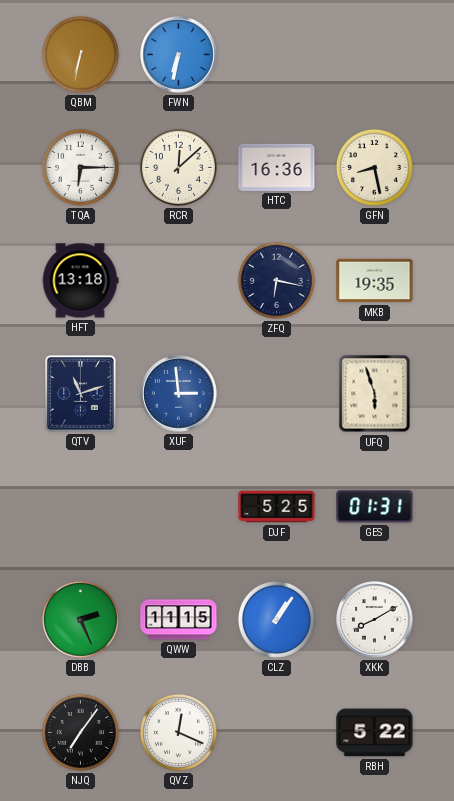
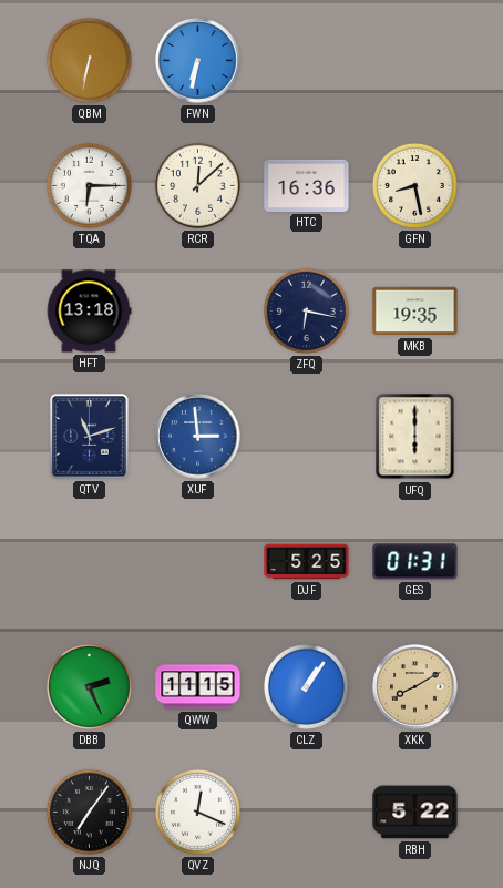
UFQ: 5:57 -> 6:00 (415, 437)
XKK dial: white -> champagne (415, 687)
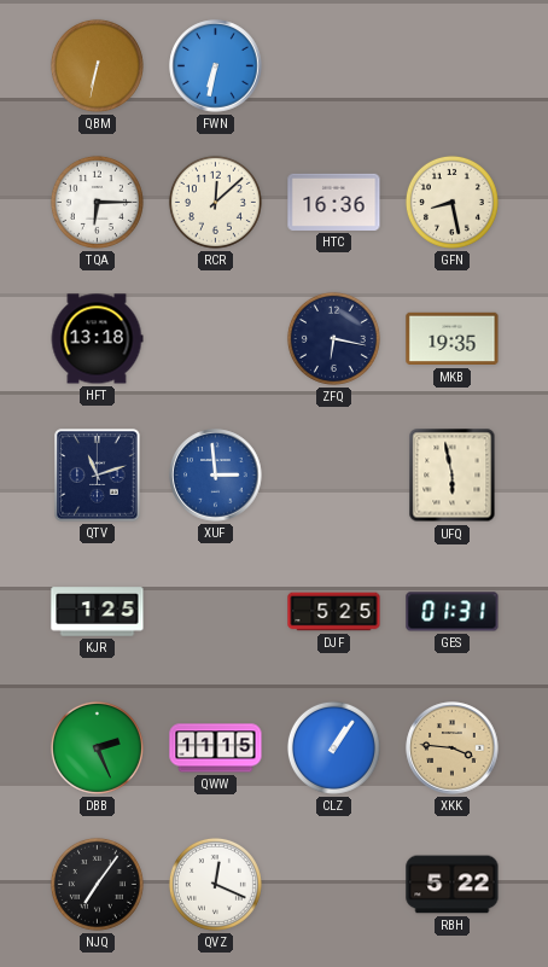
UFQ: 6:00 -> 5:58 (453, 476)
KJR: none -> 1:25 (98, 612)
XKK: 8:10 -> 3:46 (453, 748)
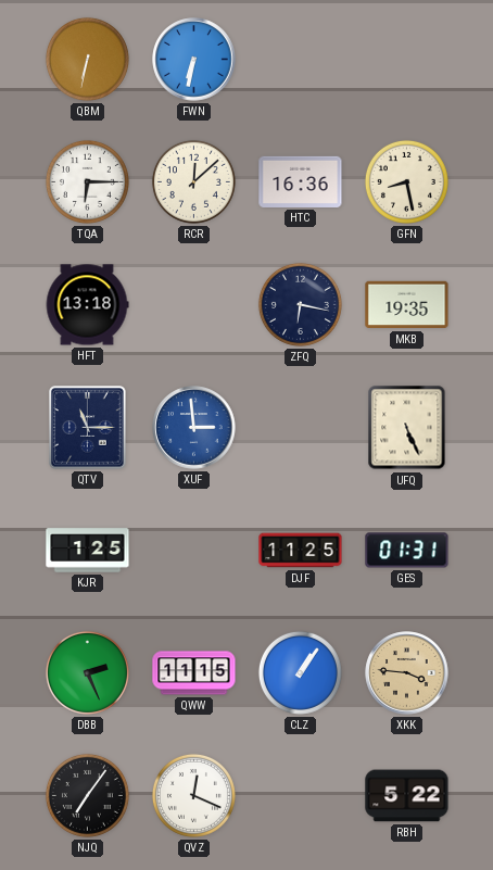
QTV: 11:12 -> 11:15 (88, 428)
UFQ: 5:58 -> 5:26 (407, 428)
DJF: 5:25 -> 11:25 (301, 551)
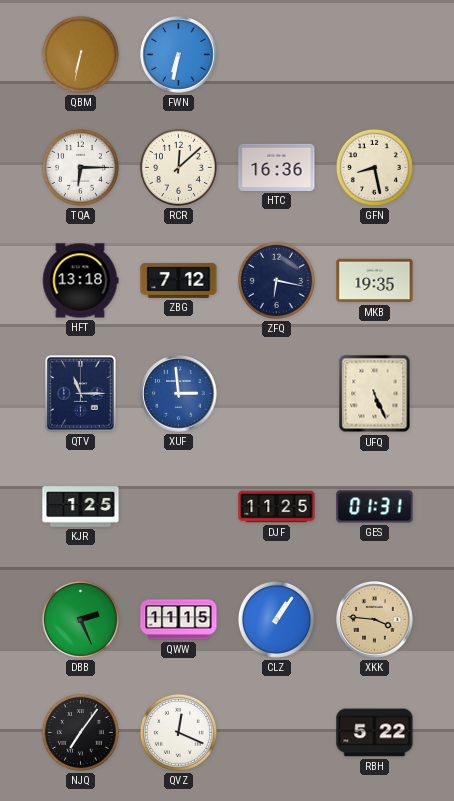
ZBG: none -> 7:12 (179, 280)
